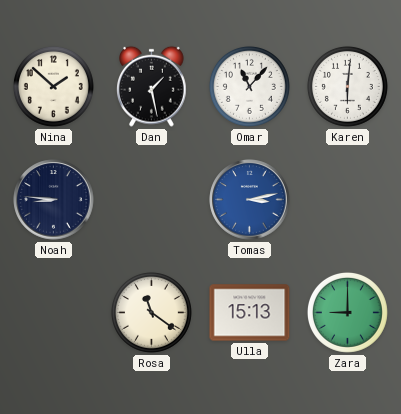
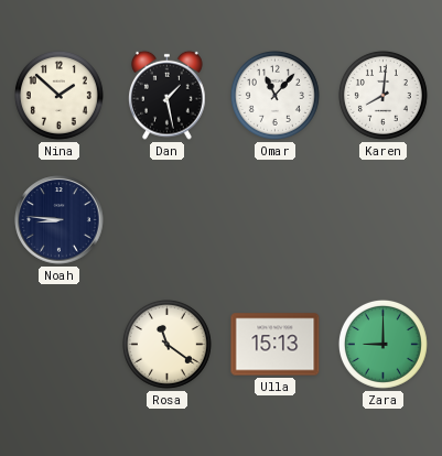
Karen: 6:01 -> 8:01 (382, 95)
Tomas: 3:13 -> none (250, 200)
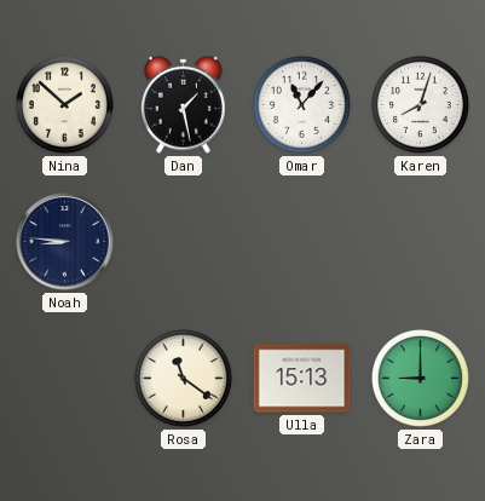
Karen: 8:01 -> 8:03 (420, 104)
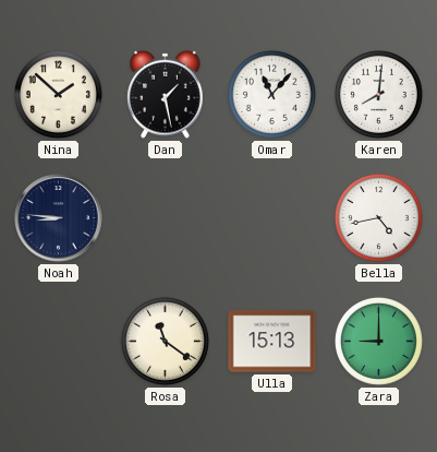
Karen: 8:03 -> 8:01 (378, 94)
Bella: none -> 4:43 (378, 217)
